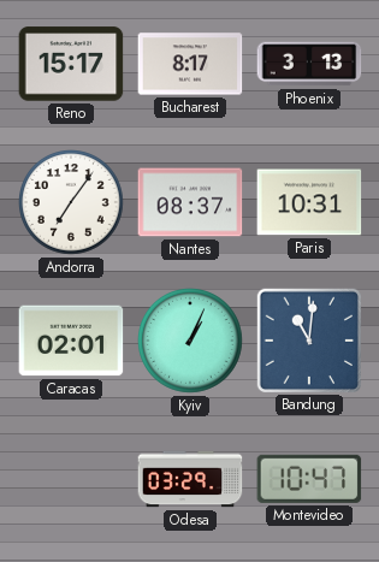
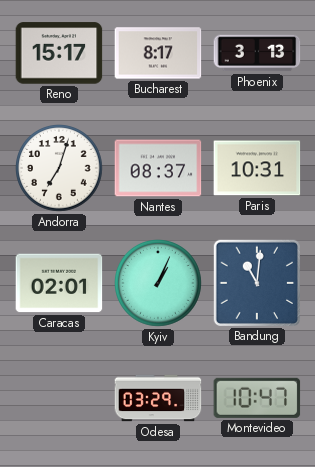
Andorra: 7:06 -> 7:03 (60, 169)
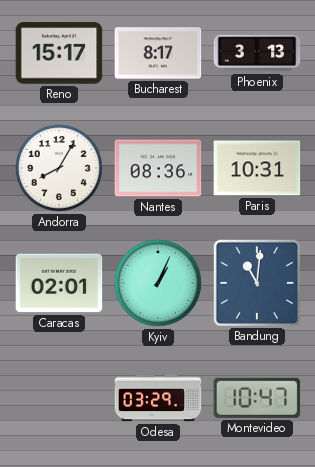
Andorra: 7:03 -> 8:05 (60, 169)
Nantes: 08:37 -> 08:36 (158, 168)
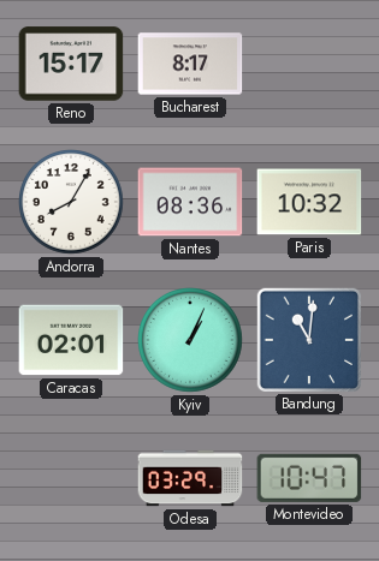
Phoenix: 3:13 -> none (257, 53)
Paris: 10:31 -> 10:32 (309, 202)
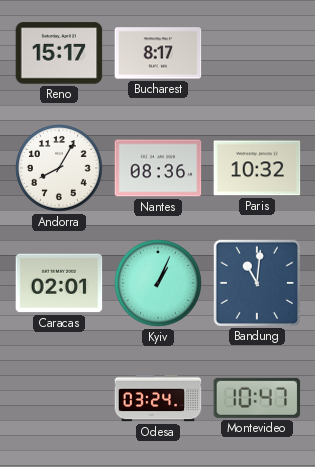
Odesa: 03:29 -> 03:24 (158, 398)
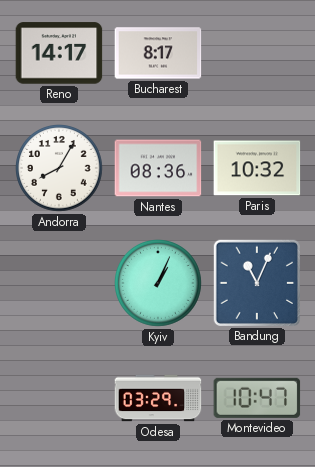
Reno: 15:17 -> 14:17 (59, 53)
Caracas: 02:01 -> none (59, 283)
Bandung: 11:01 -> 11:04 (256, 282)
Odesa: 03:24 -> 03:29 (158, 398)
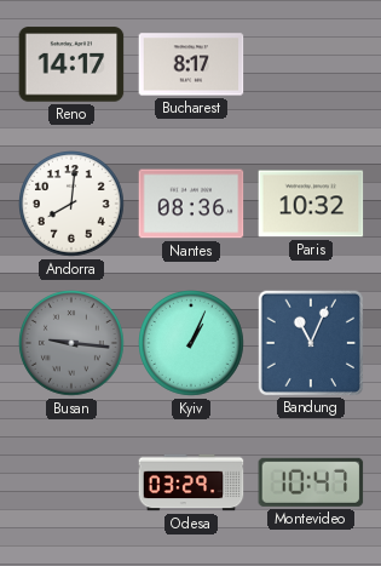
Andorra: 8:05 -> 8:01 (73, 205)
Busan: none -> 9:16 (73, 344)
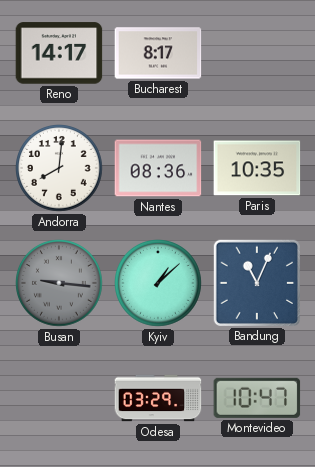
Paris: 10:32 -> 10:35 (257, 168)
Kyiv: 1:04 -> 1:08 (159, 284)
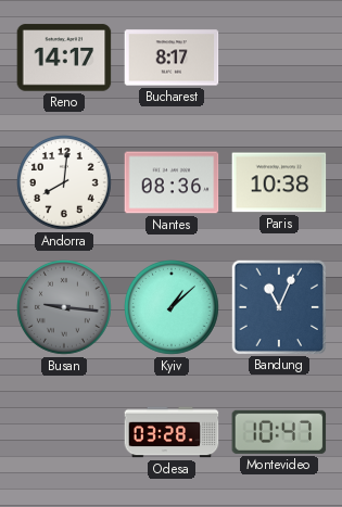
Paris: 10:35 -> 10:38 (279, 182)
Odesa: 03:29 -> 03:28 (172, 432)
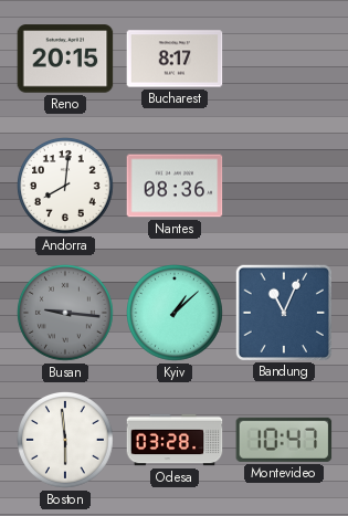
Reno: 14:17 -> 20:15 (65, 59)
Paris: 10:38 -> none (279, 182)
Boston: none -> 5:59 (66, 441)
